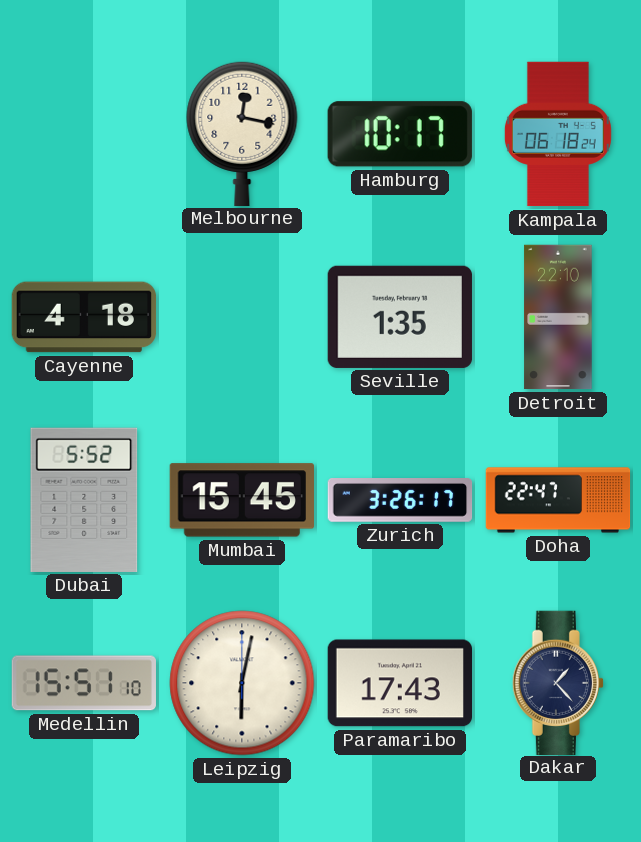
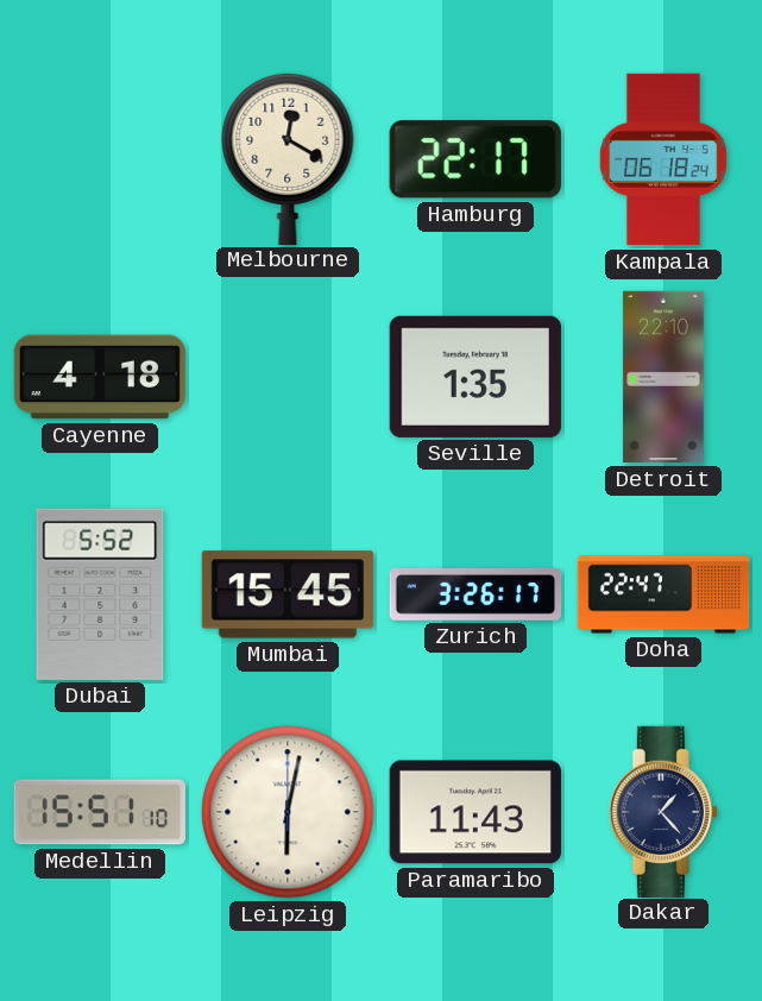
Melbourne: 12:17 -> 12:20 (288, 158)
Hamburg: 10:17 -> 22:17 (476, 159)
Paramaribo: 17:43 -> 11:43 (474, 812)
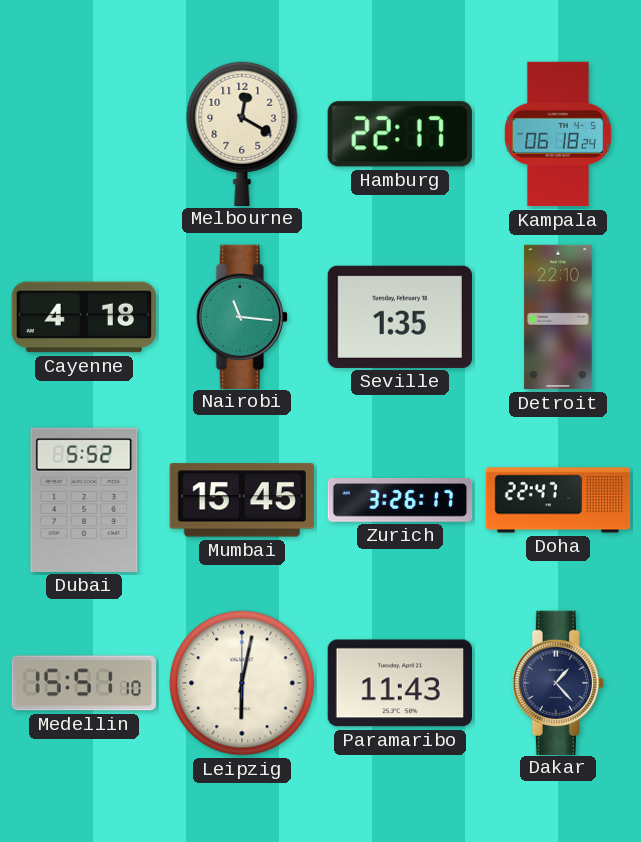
Nairobi: none -> 11:16 (241, 316)
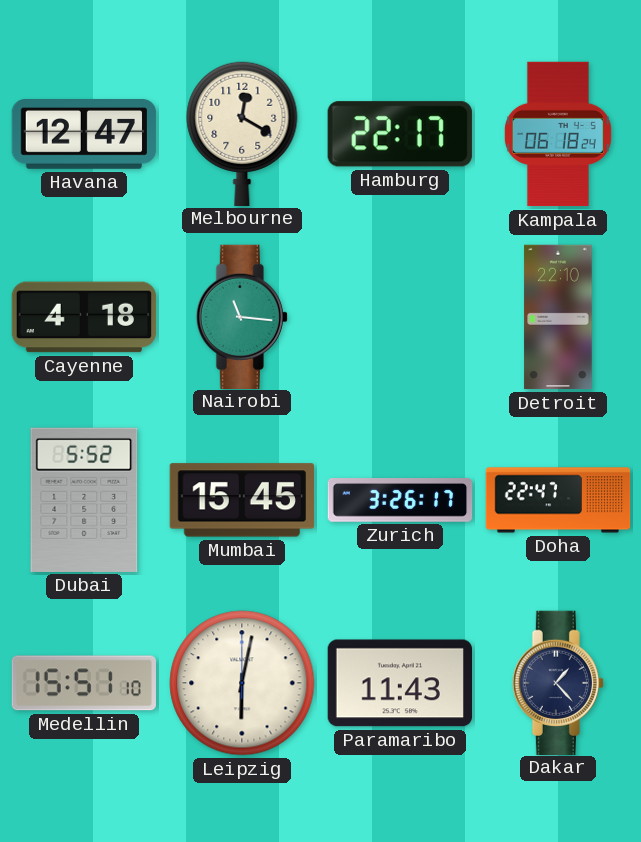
Havana: none -> 12:47 (84, 135)
Seville: 1:35 -> none (400, 317)
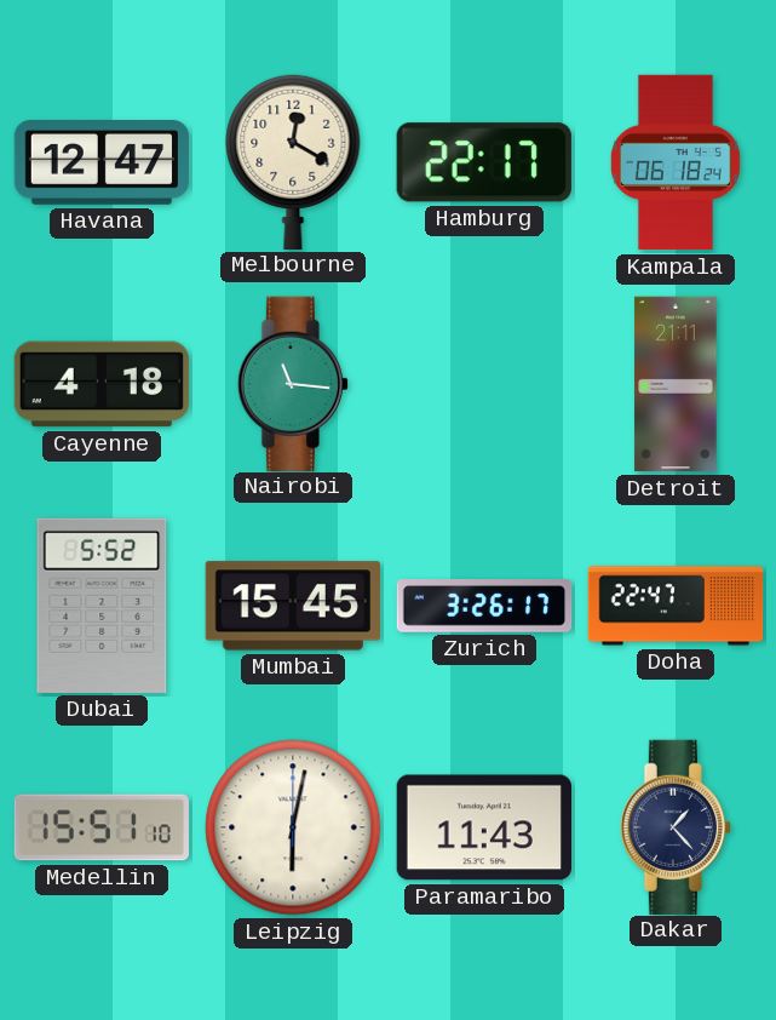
Detroit: 22:10 -> 21:11 (676, 384)
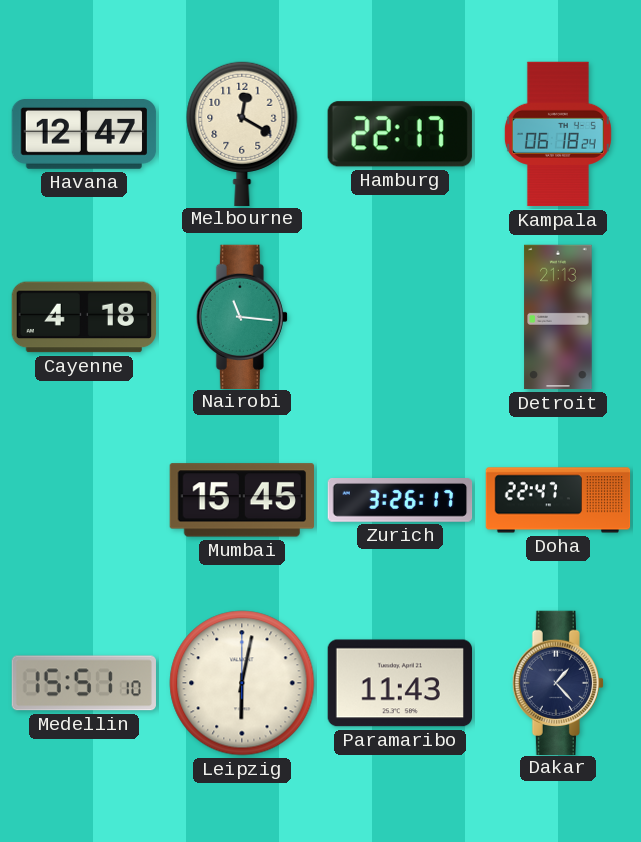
Detroit: 21:11 -> 21:13 (558, 317)
Dubai: 5:52 -> none (102, 606)
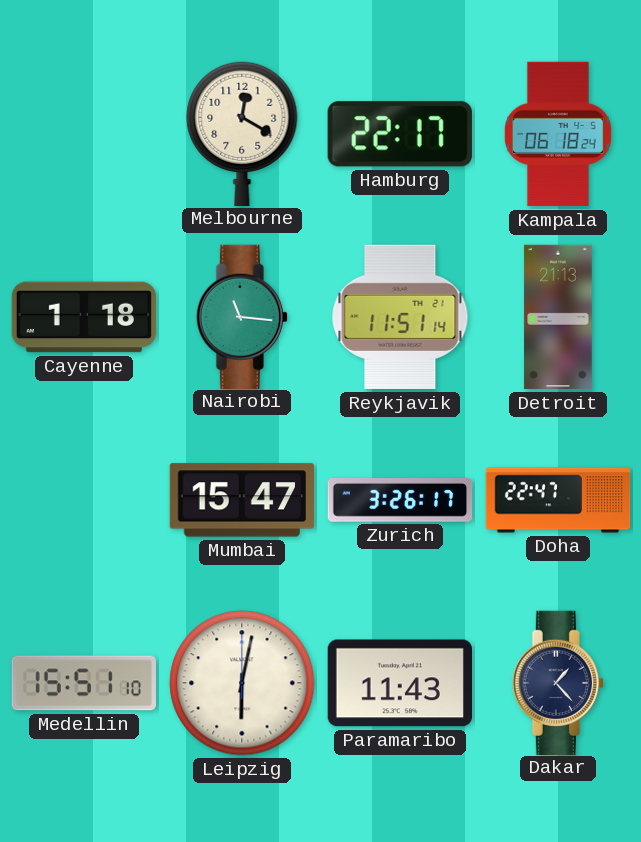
Havana: 12:47 -> none (84, 135)
Cayenne: 4:18 -> 1:18 (84, 317)
Reykjavik: none -> 11:51 (400, 317)
Mumbai: 15:45 -> 15:47 (241, 500)
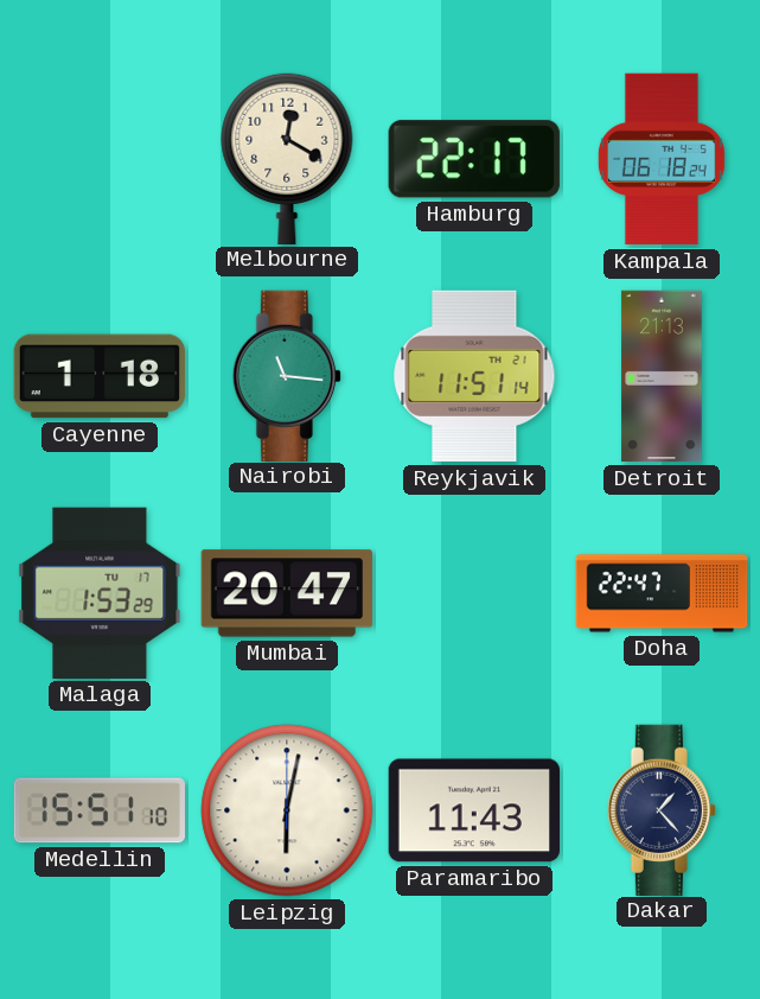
Malaga: none -> 1:53 (100, 593)
Mumbai: 15:47 -> 20:47 (286, 593)
Zurich: 3:26 -> none (400, 501)
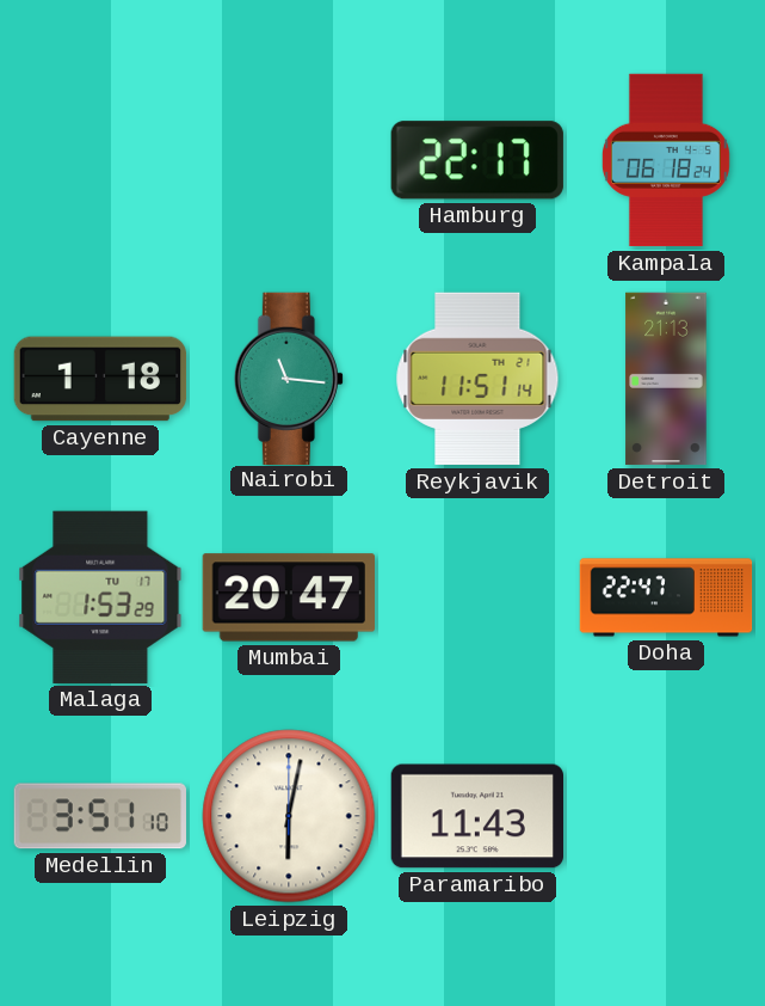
Melbourne: 12:20 -> none (287, 158)
Medellin: 15:51 -> 3:51 (100, 816)
Dakar: 1:23 -> none (660, 809)
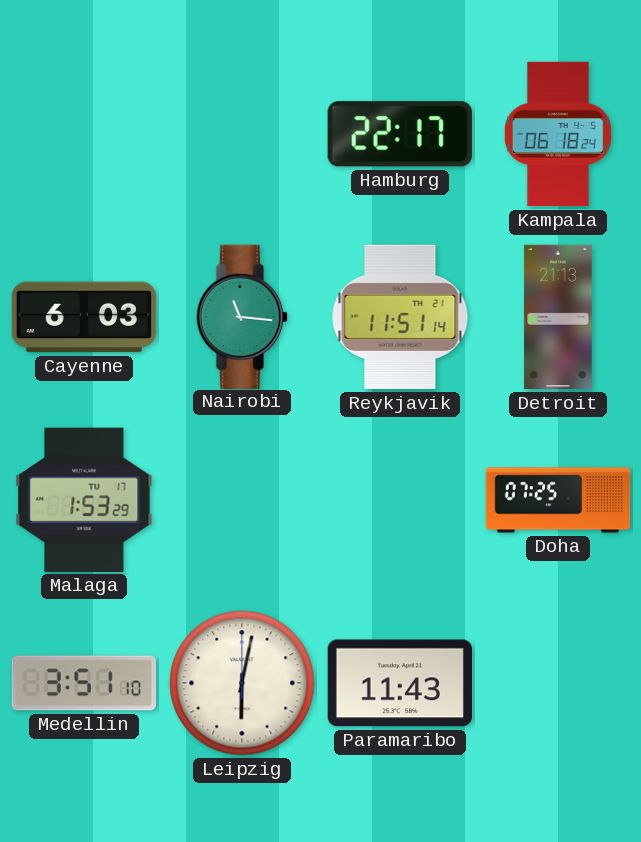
Cayenne: 1:18 -> 6:03 (84, 317)
Mumbai: 20:47 -> none (288, 597)
Doha: 22:47 -> 07:25 (558, 500)
